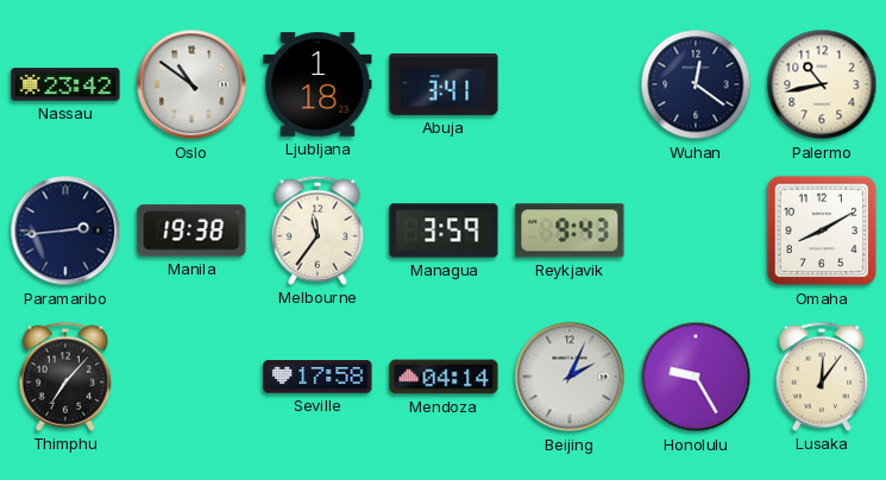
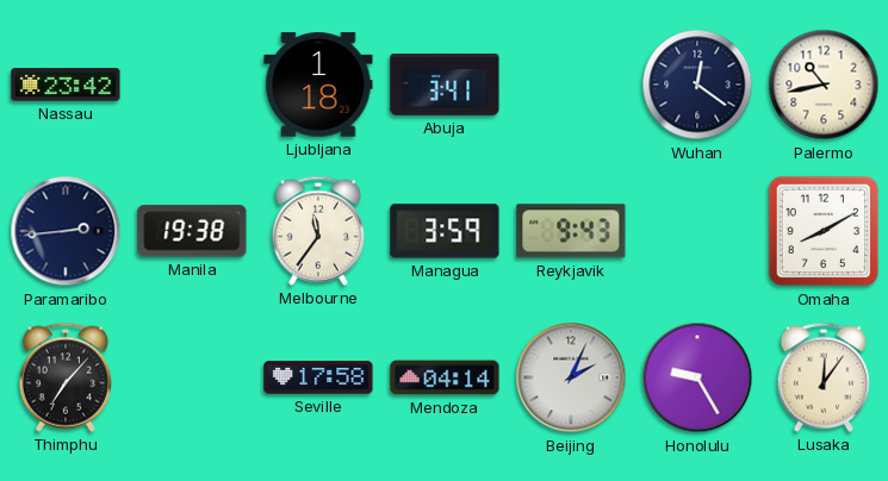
Oslo: 10:51 -> none (191, 84)
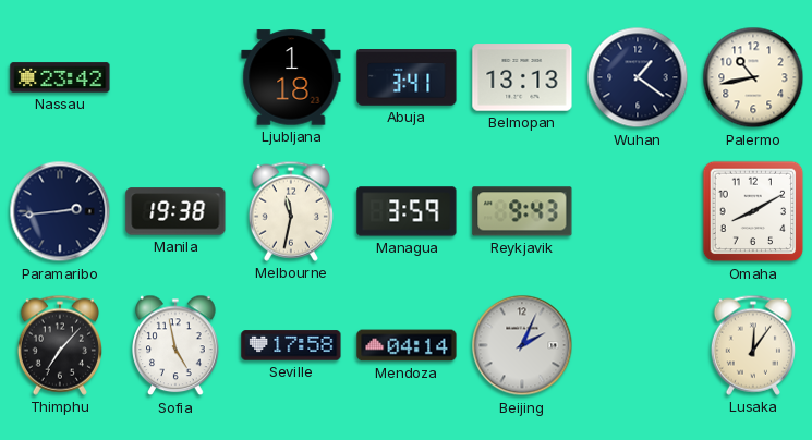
Belmopan: none -> 13:13 (522, 77)
Wuhan: 12:21 -> 1:21 (638, 77)
Melbourne: 11:36 -> 11:32 (291, 211)
Sofia: none -> 4:58 (175, 345)
Honolulu: 9:25 -> none (697, 377)
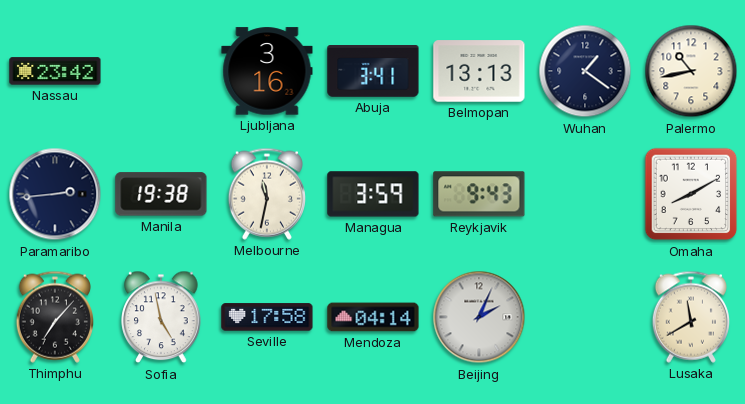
Ljubljana: 1:18 -> 3:16 (267, 71)
Lusaka: 12:06 -> 11:40 (691, 317)
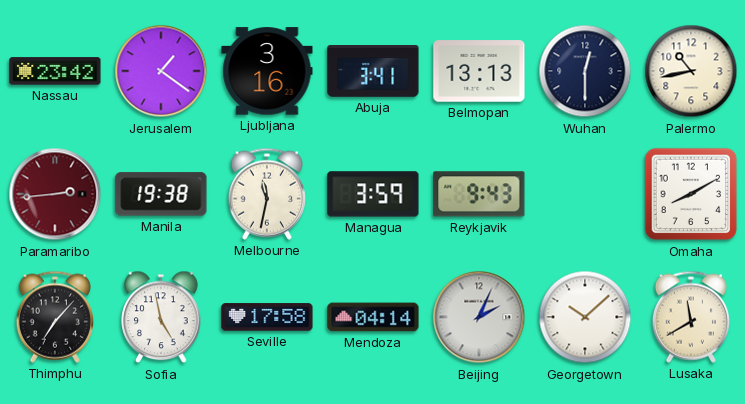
Jerusalem: none -> 1:21 (161, 71)
Wuhan: 1:21 -> 12:30 (585, 71)
Paramaribo dial: navy -> burgundy (55, 194)
Georgetown: none -> 10:08 (585, 317)
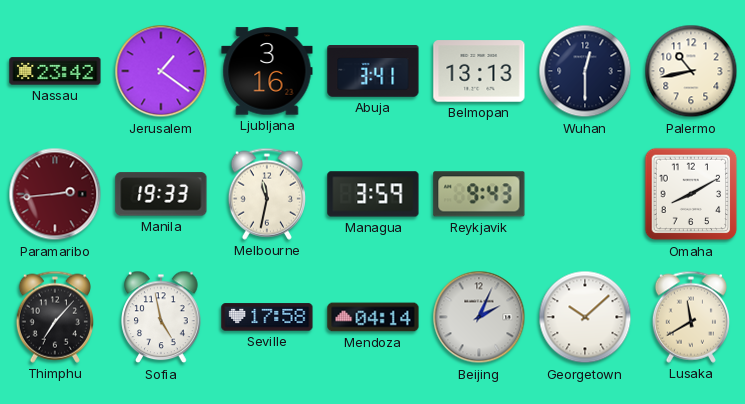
Manila: 19:38 -> 19:33 (161, 194)
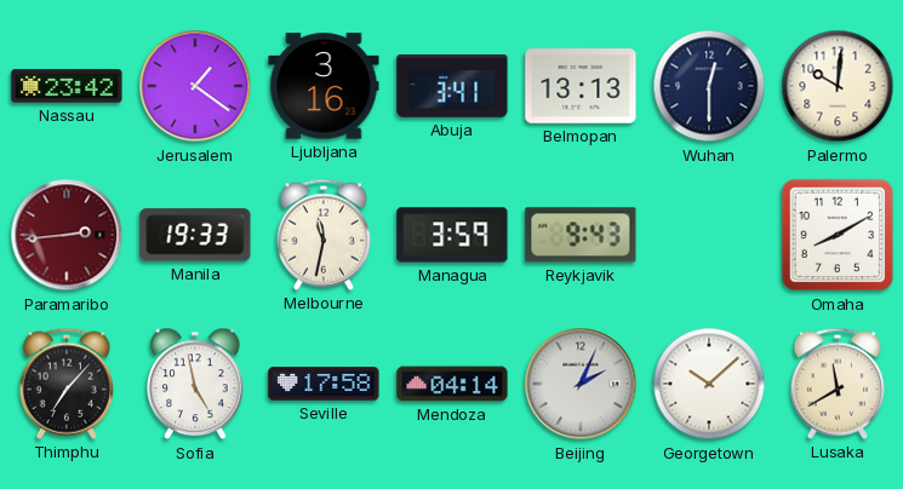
Palermo: 10:43 -> 10:01 (838, 86)
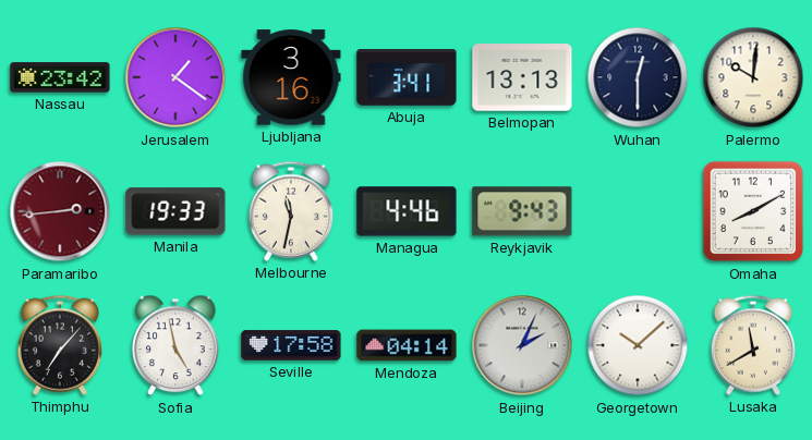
Managua: 3:59 -> 4:46 (407, 211)
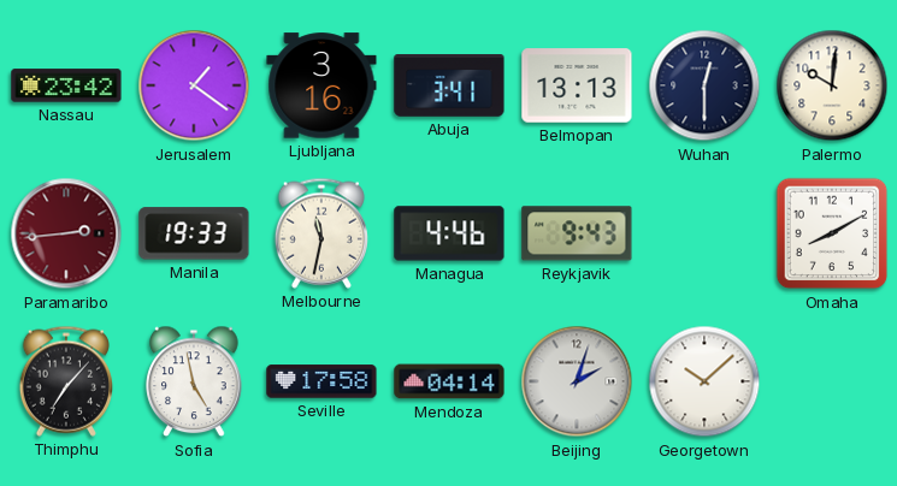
Beijing: 2:04 -> 2:03 (577, 381)
Lusaka: 11:40 -> none (753, 345)
